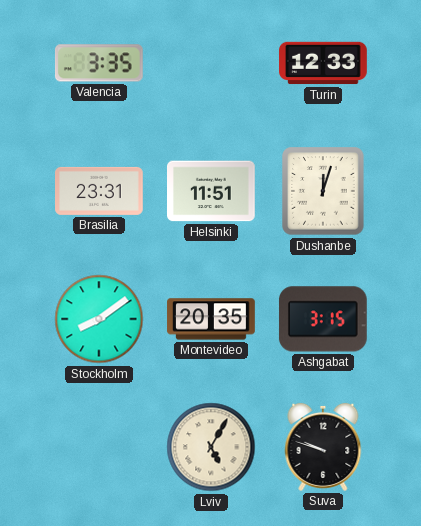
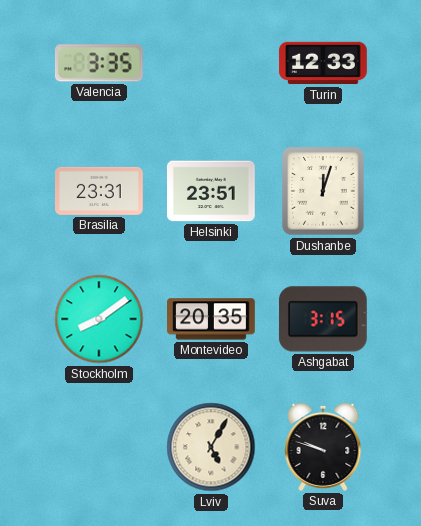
Helsinki: 11:51 -> 23:51 (212, 191)
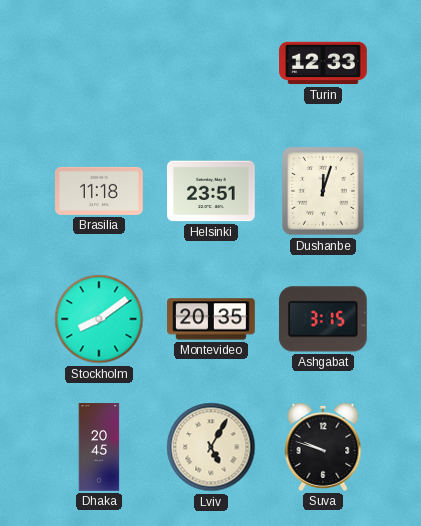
Valencia: 3:35 -> none (99, 63)
Brasilia: 23:31 -> 11:18 (100, 191)
Dhaka: none -> 20:45 (99, 447)
